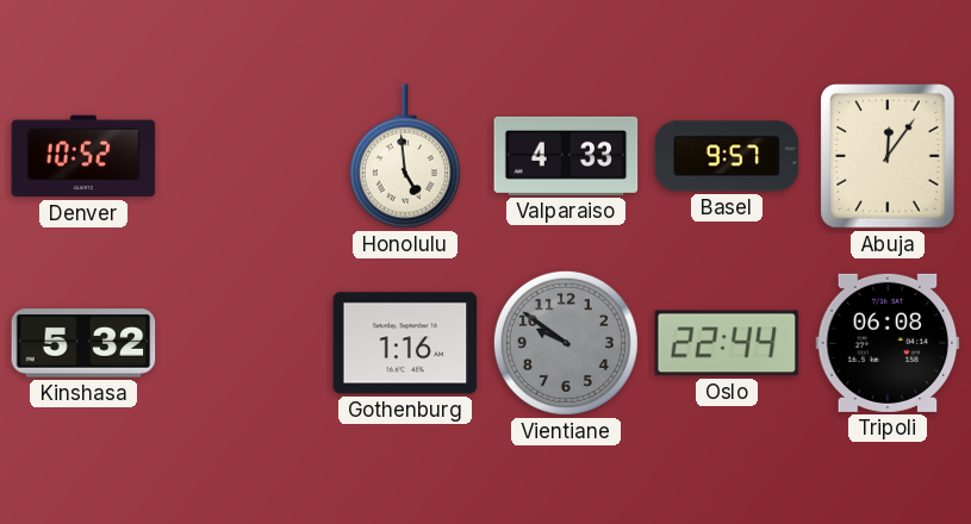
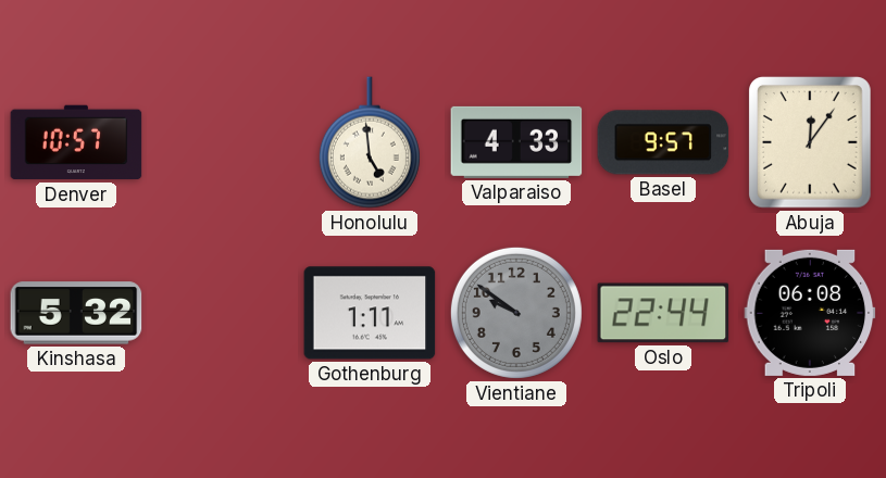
Denver: 10:52 -> 10:57 (76, 142)
Gothenburg: 1:16 -> 1:11 (370, 313)
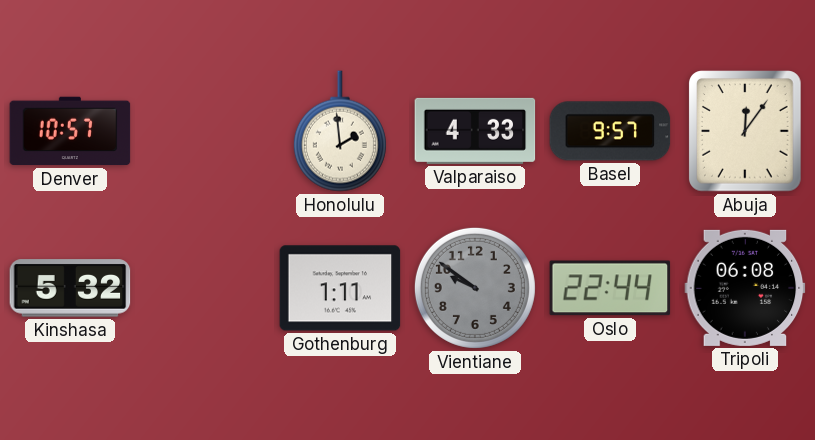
Honolulu: 4:59 -> 1:59 (340, 131)
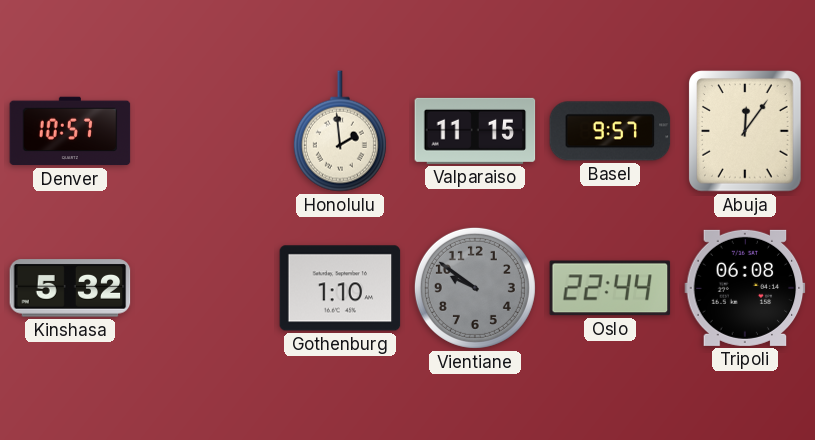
Valparaiso: 4:33 -> 11:15 (475, 131)
Gothenburg: 1:11 -> 1:10 (340, 288)
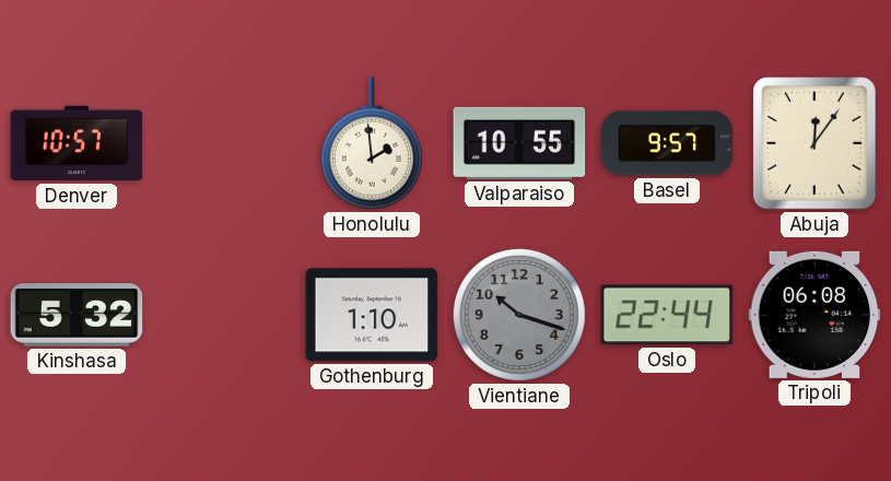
Valparaiso: 11:15 -> 10:55 (519, 143)
Vientiane: 9:51 -> 10:18 (519, 315)
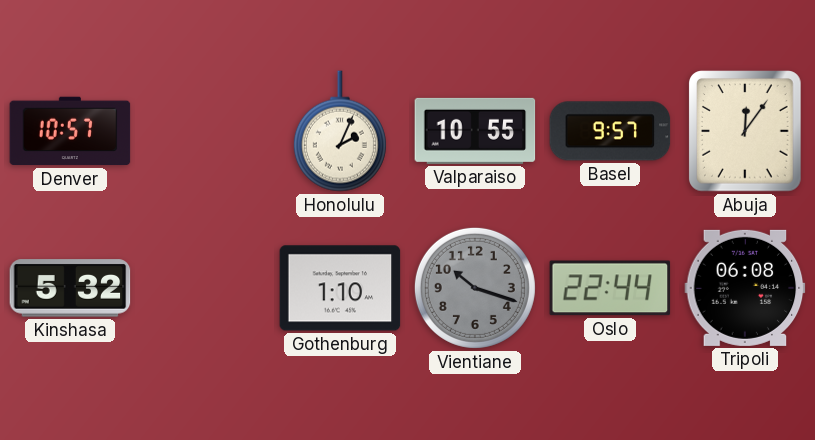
Honolulu: 1:59 -> 2:04 (340, 131)
